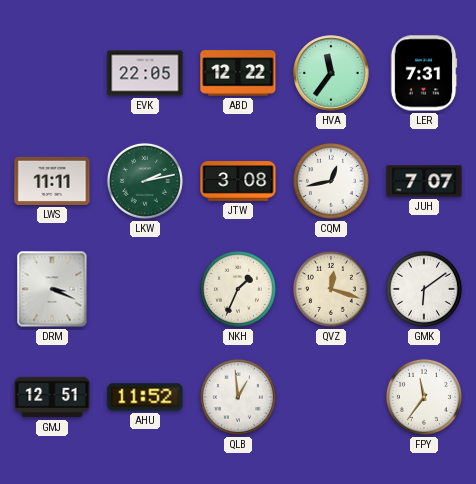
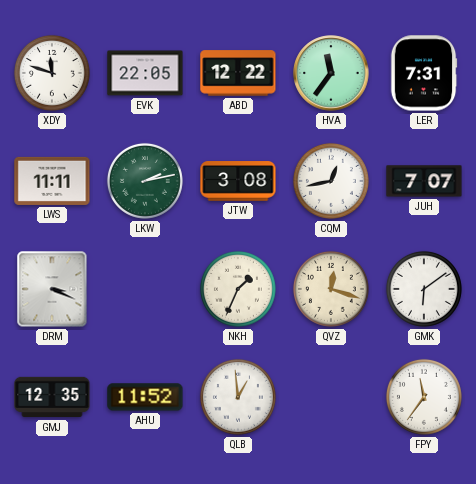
XDY: none -> 11:48 (52, 73)
GMJ: 12:51 -> 12:35 (52, 397)
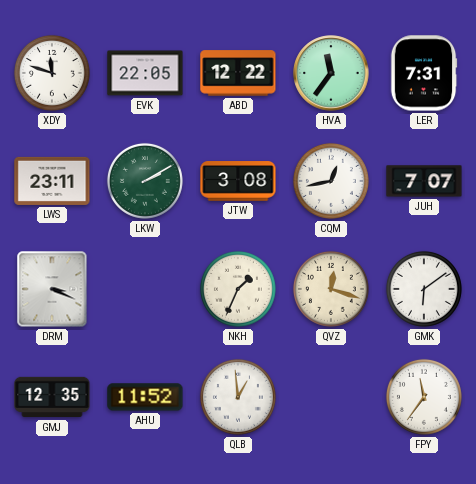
LWS: 11:11 -> 23:11 (52, 181)
LKW: 2:13 -> 2:10 (145, 181)
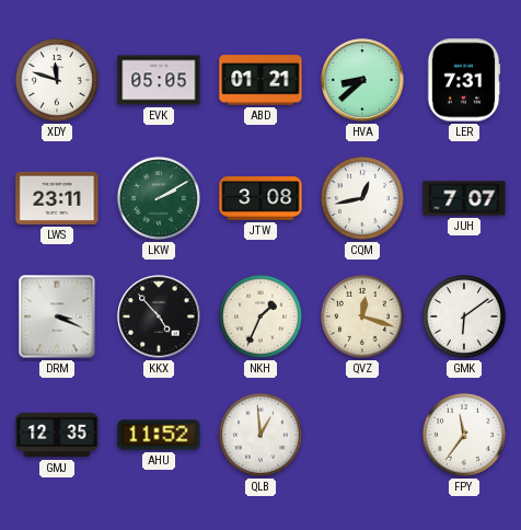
EVK: 22:05 -> 05:05 (159, 80)
ABD: 12:22 -> 01:21 (260, 80)
HVA: 11:36 -> 8:38 (362, 80)
KKX: none -> 4:53 (159, 316)
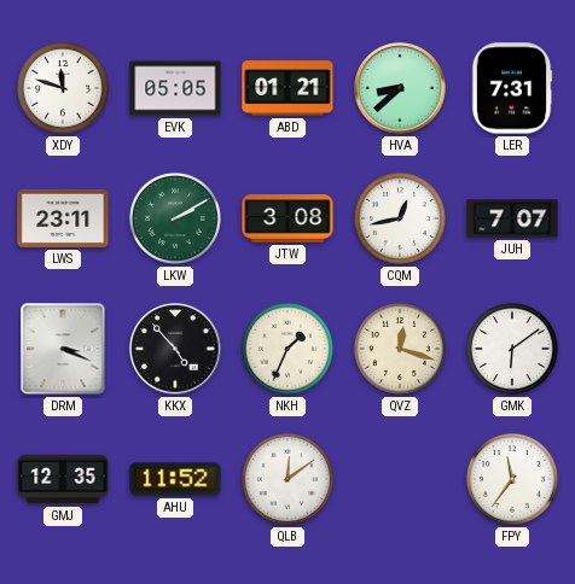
QLB: 12:59 -> 12:09 (287, 479)
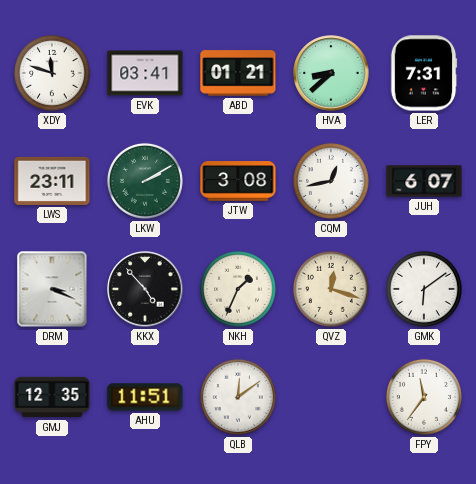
EVK: 05:05 -> 03:41 (145, 73)
JUH: 7:07 -> 6:07 (424, 181)
AHU: 11:52 -> 11:51 (145, 397)
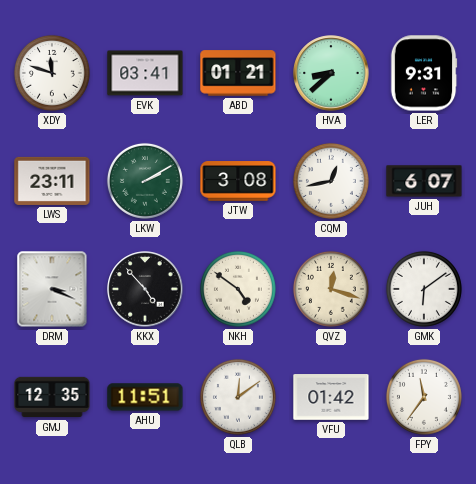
LER: 7:31 -> 9:31 (424, 73)
NKH: 1:34 -> 4:51 (238, 289)
VFU: none -> 01:42 (331, 397)
